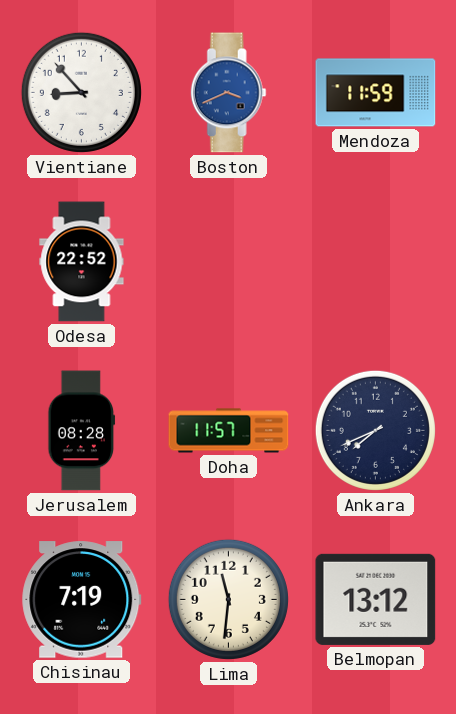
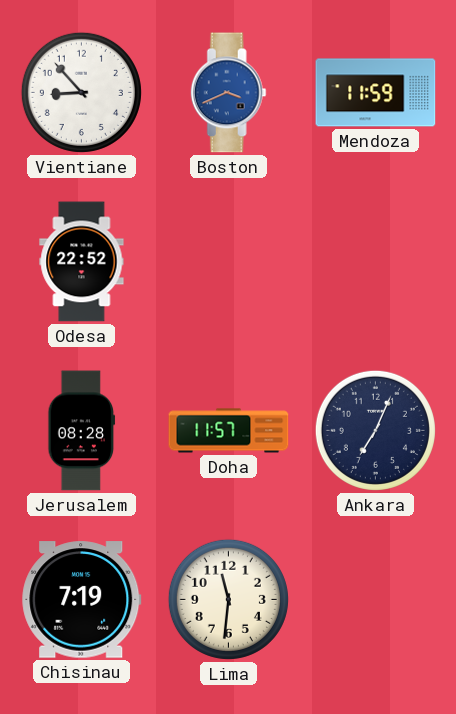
Ankara: 7:41 -> 7:04 (375, 430)
Belmopan: 13:12 -> none (376, 599)
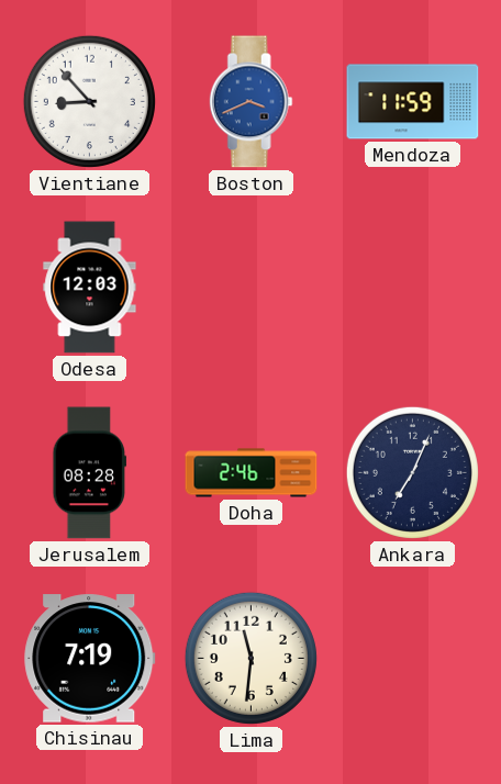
Odesa: 22:52 -> 12:03 (90, 288)
Doha: 11:57 -> 2:46 (252, 473)
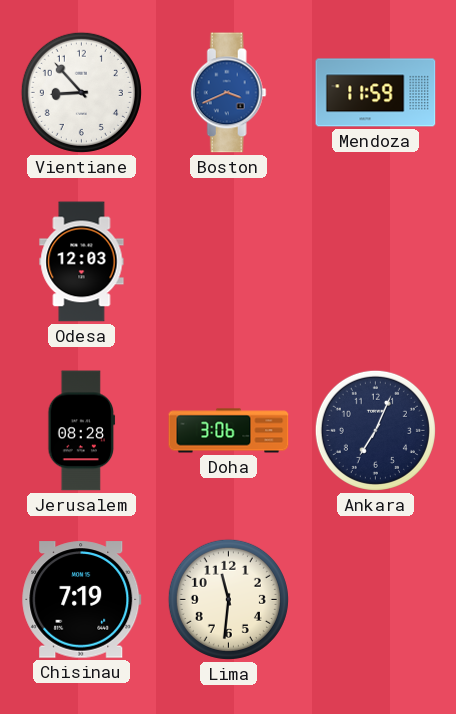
Doha: 2:46 -> 3:06 (229, 431)
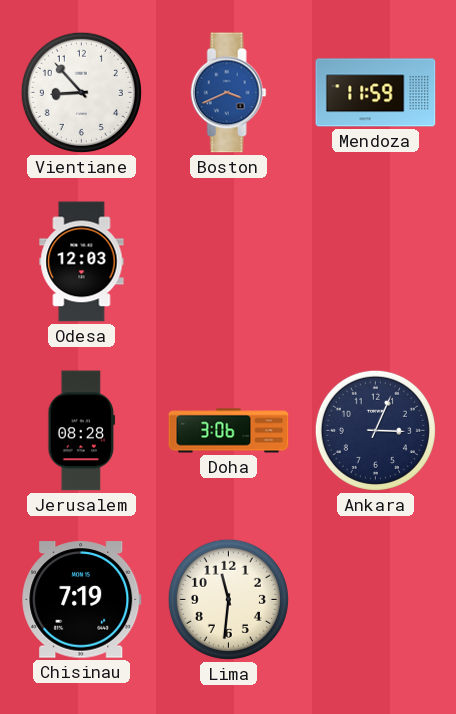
Ankara: 7:04 -> 3:04 (375, 430)
